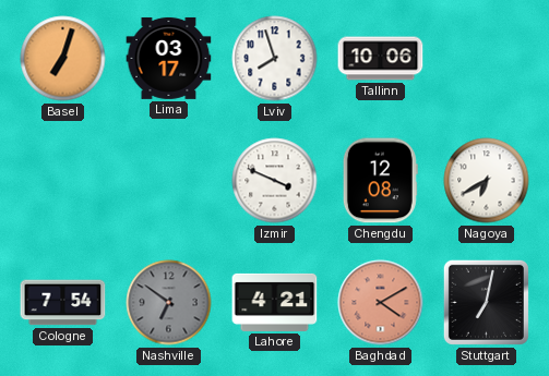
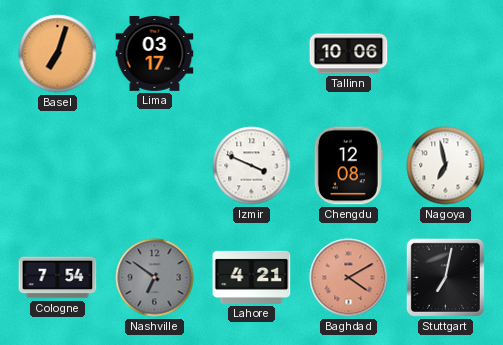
Lviv: 7:57 -> none (275, 59)
Nagoya: 6:40 -> 6:58 (446, 166)
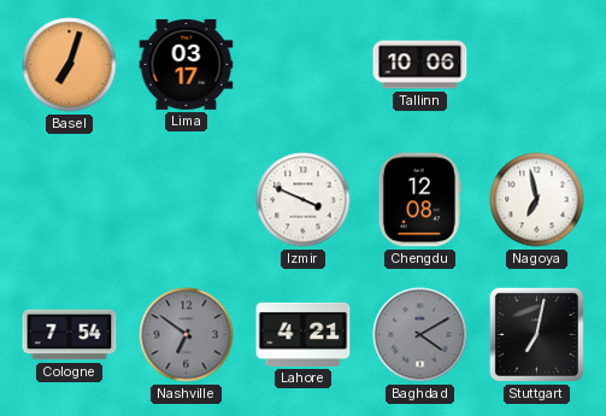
Baghdad dial: salmon -> grey (420, 335)
